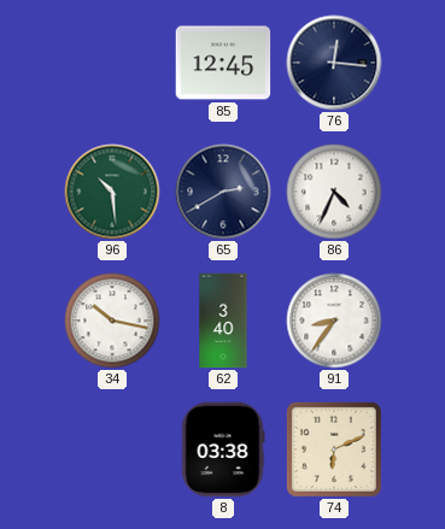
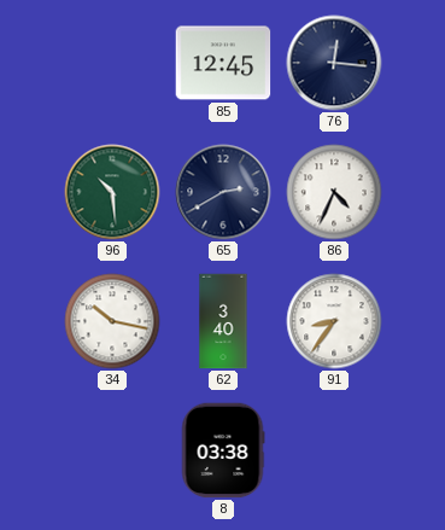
74: 6:11 -> none (334, 449)
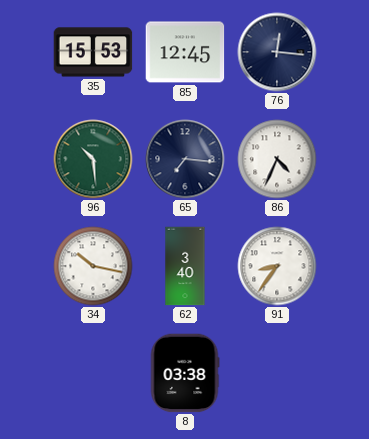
35: none -> 15:53 (93, 52)
65: 2:40 -> 7:16 (185, 159)
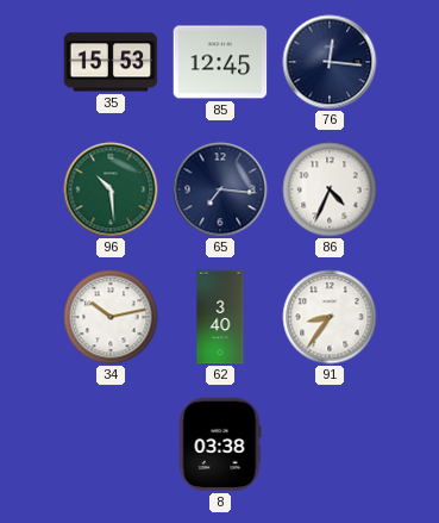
34: 10:17 -> 10:13 (111, 317)
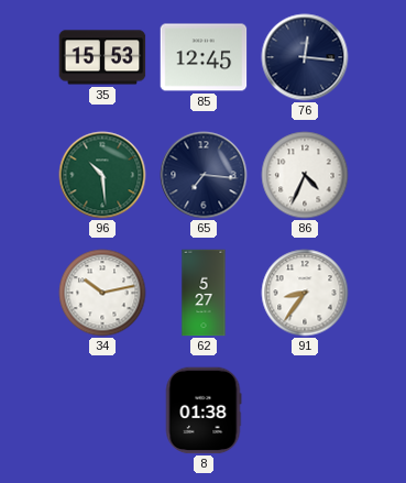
62: 3:40 -> 5:27 (204, 293)
8: 03:38 -> 01:38 (204, 410)
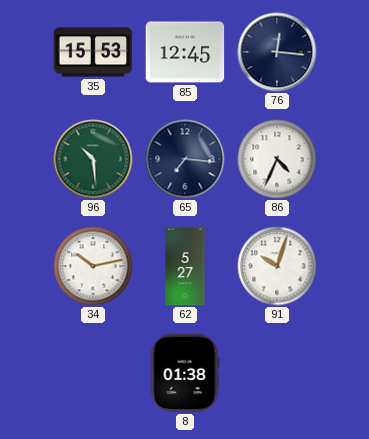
91: 8:36 -> 10:03 (277, 266)
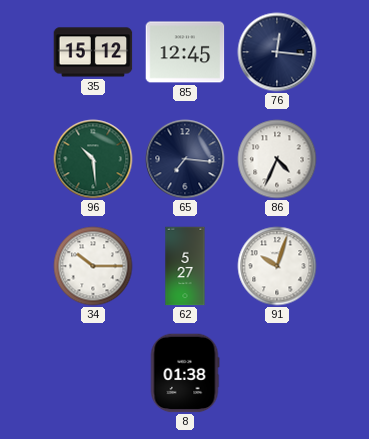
35: 15:53 -> 15:12 (93, 52)
34: 10:13 -> 10:15 (93, 266)
